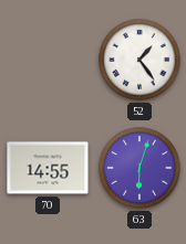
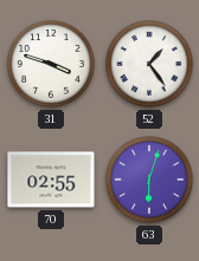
31: none -> 3:48 (51, 64)
70: 14:55 -> 02:55 (51, 180)
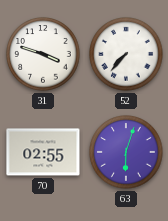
52: 1:24 -> 7:37 (126, 54)
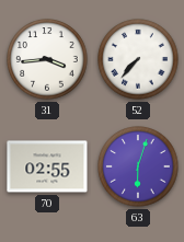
31: 3:48 -> 3:44 (47, 59)
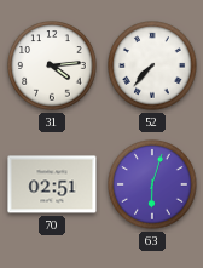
31: 3:44 -> 4:14 (52, 65)
70: 02:55 -> 02:51 (52, 184)
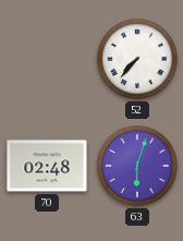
31: 4:14 -> none (52, 65)
70: 02:51 -> 02:48 (47, 166)
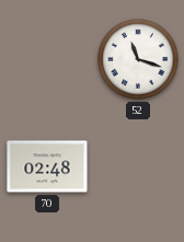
52: 7:37 -> 11:18 (138, 59)
63: 6:03 -> none (137, 166)
